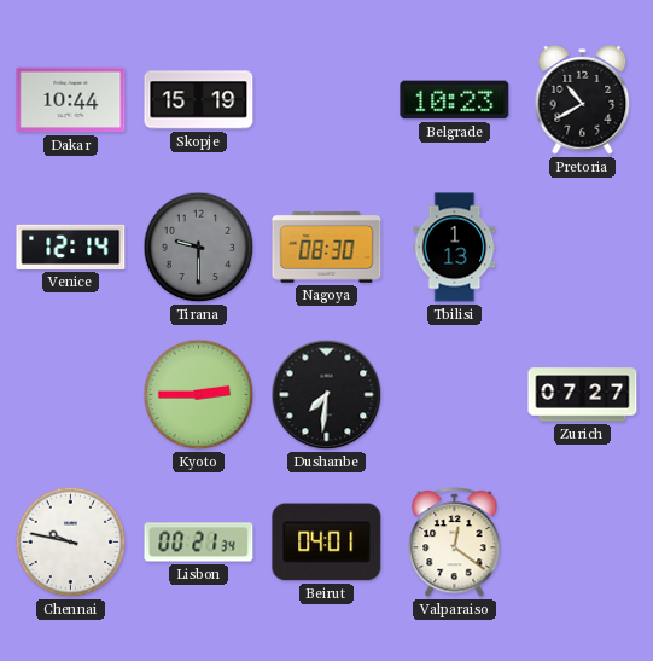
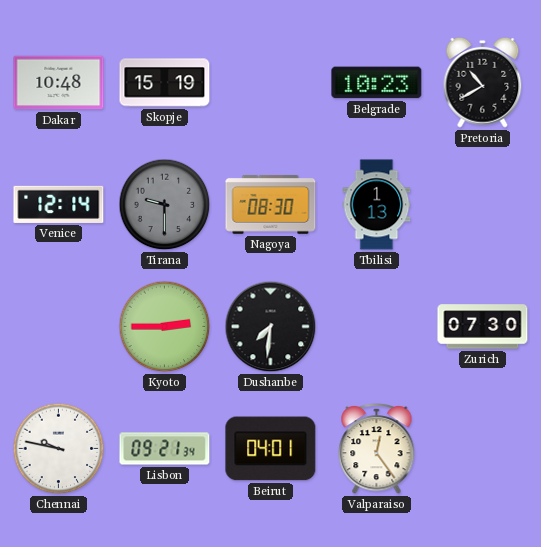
Dakar: 10:44 -> 10:48 (59, 83)
Zurich: 07:27 -> 07:30 (483, 327)
Lisbon: 00:21 -> 09:21 (165, 449)
Valparaiso: 12:21 -> 12:24 (377, 448)
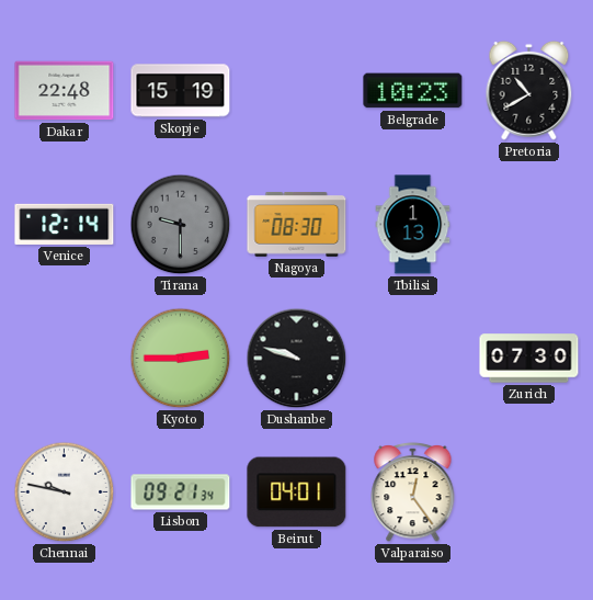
Dakar: 10:48 -> 22:48 (65, 91)
Dushanbe: 7:31 -> 9:48 (297, 359)
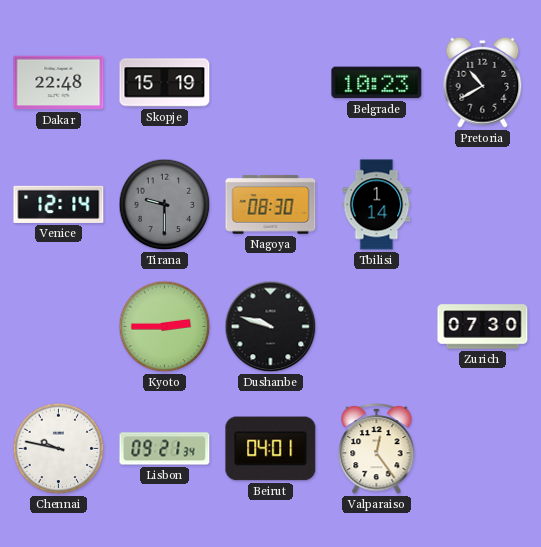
Tbilisi: 1:13 -> 1:14 (377, 205)
